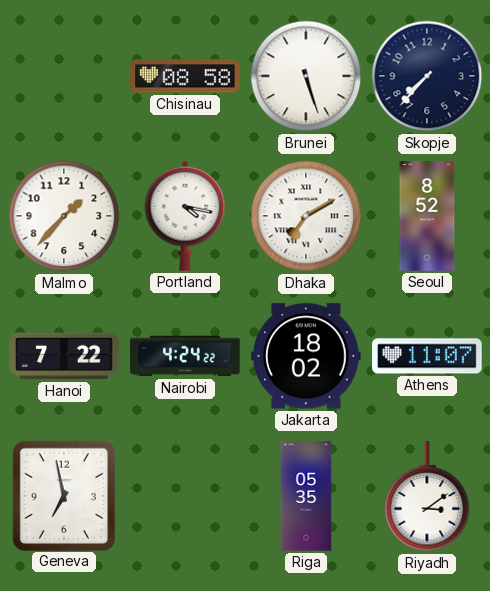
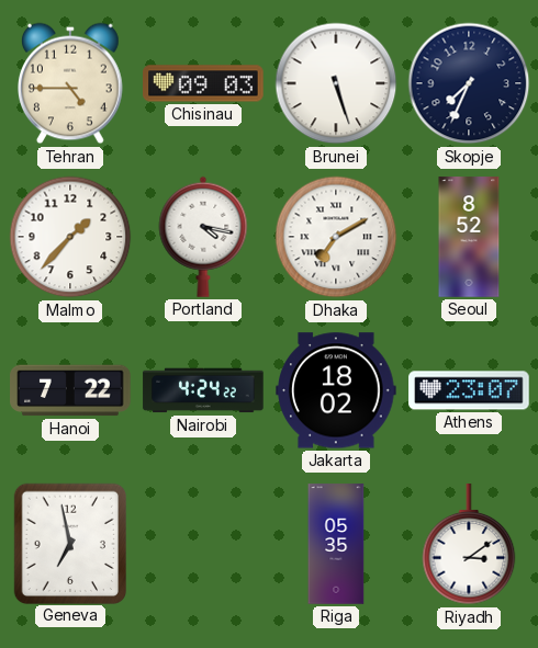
Tehran: none -> 4:45 (71, 83)
Chisinau: 08:58 -> 09:03 (203, 83)
Skopje: 7:37 -> 7:34 (469, 83)
Athens: 11:07 -> 23:07 (469, 390)
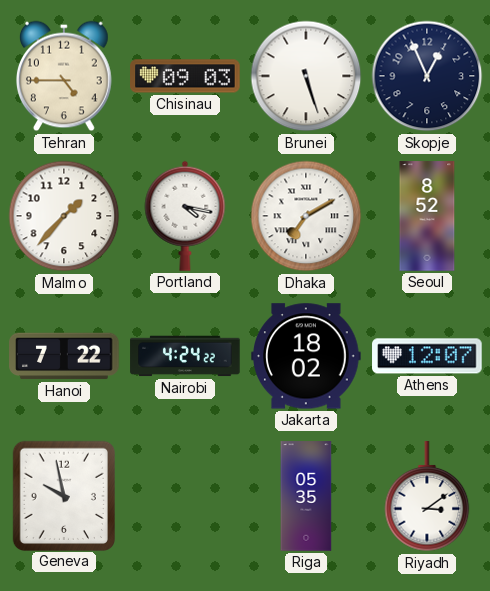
Skopje: 7:34 -> 12:56 (427, 76)
Athens: 23:07 -> 12:07 (427, 356)
Geneva: 6:58 -> 9:58 (63, 495)
